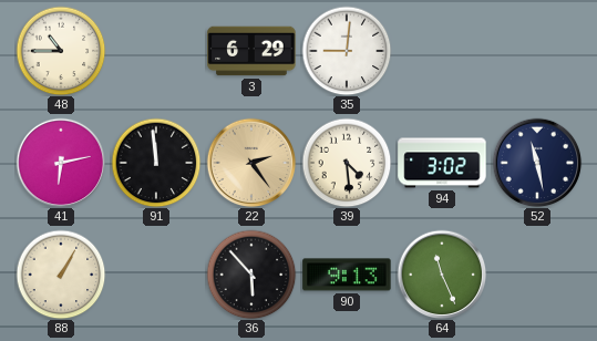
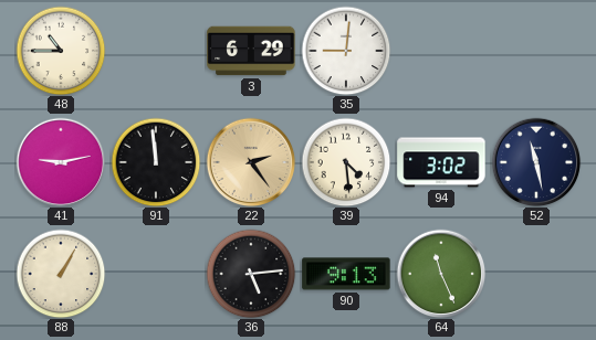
41: 6:13 -> 9:13 (61, 162)
36: 5:53 -> 5:14 (251, 274)
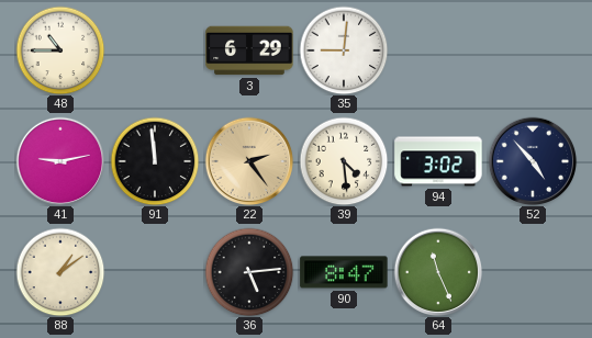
52: 11:28 -> 4:53 (533, 161)
88: 1:05 -> 1:09 (60, 272)
90: 9:13 -> 8:47 (344, 272)
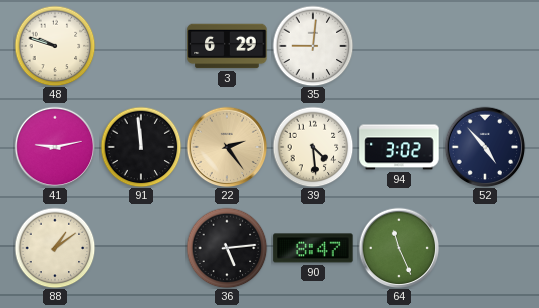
48: 10:45 -> 9:48 (55, 46)
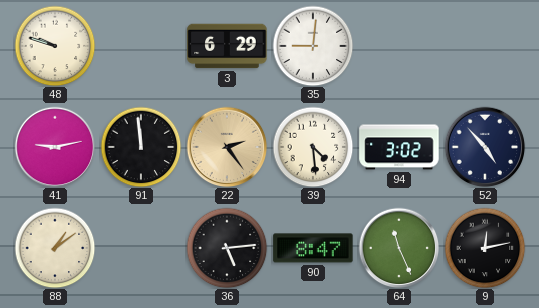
9: none -> 12:13 (485, 248)
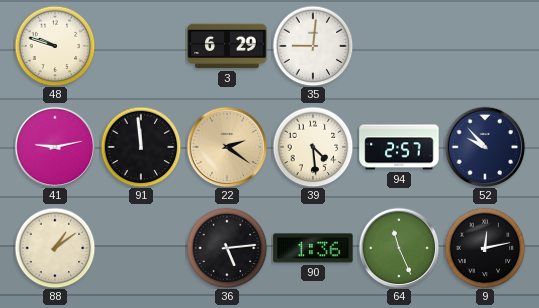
22: 2:24 -> 2:21 (227, 147)
94: 3:02 -> 2:57 (399, 147)
52: 4:53 -> 9:53 (485, 147)
90: 8:47 -> 1:36 (313, 248)
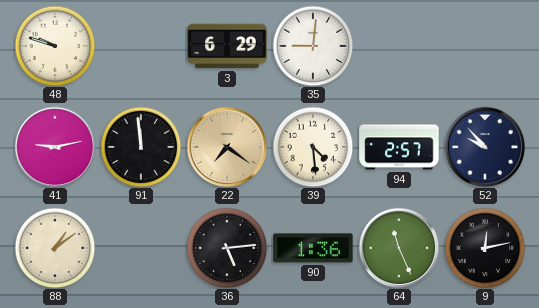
22: 2:21 -> 7:21 (227, 147)
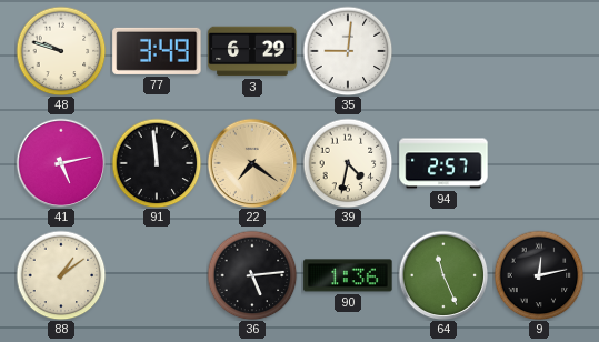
77: none -> 3:49 (157, 51)
41: 9:13 -> 5:13 (61, 163)
39: 4:29 -> 4:32 (348, 163)
52: 9:53 -> none (485, 147)
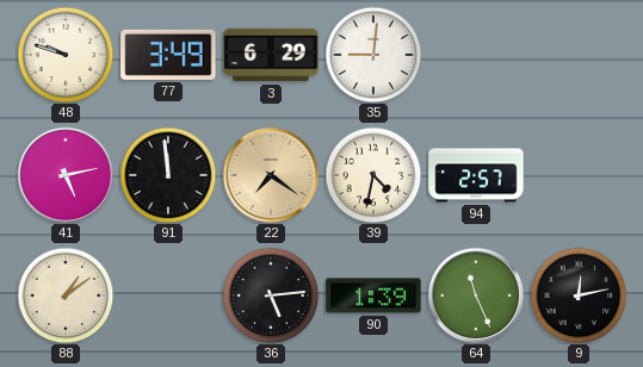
90: 1:36 -> 1:39 (373, 296)
